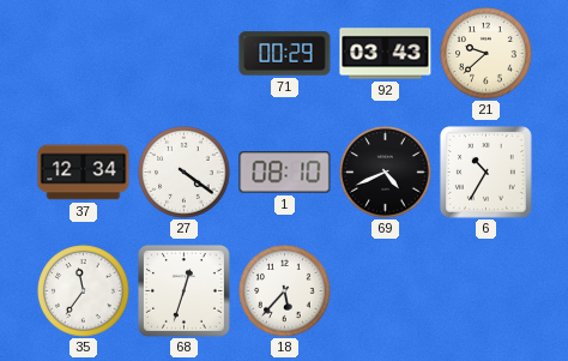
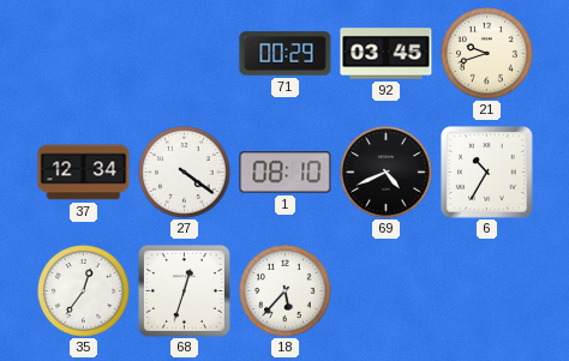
92: 03:43 -> 03:45 (387, 54)
21: 9:38 -> 9:42 (487, 54)
35: 11:36 -> 12:36 (84, 291)
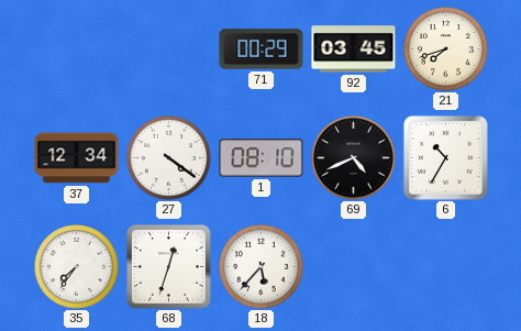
21: 9:42 -> 7:42 (446, 49)
35: 12:36 -> 7:36 (77, 267)
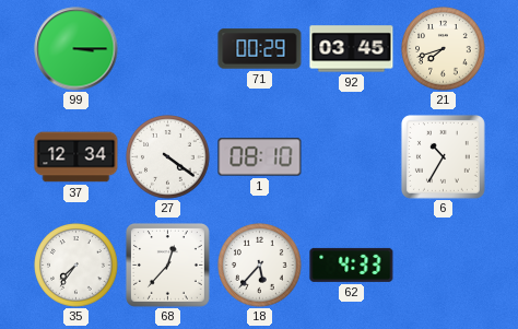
99: none -> 3:15 (76, 49)
69: 4:41 -> none (354, 158)
68: 12:33 -> 12:37 (167, 265)
62: none -> 4:33 (352, 265)
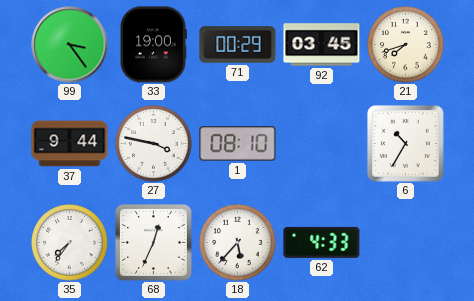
99: 3:15 -> 3:24 (70, 45)
33: none -> 19:00 (153, 45)
37: 12:34 -> 9:44 (70, 144)
27: 4:21 -> 3:47 (154, 144)
68: 12:37 -> 12:34 (153, 242)
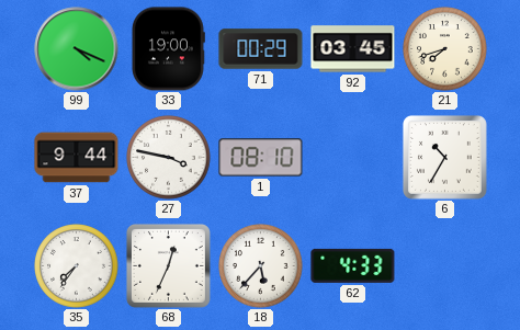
99: 3:24 -> 4:19 (77, 49)
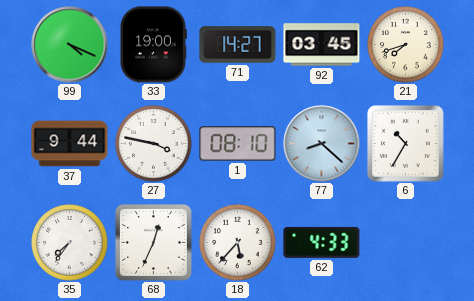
71: 00:29 -> 14:27 (238, 45)
77: none -> 8:22 (322, 144)
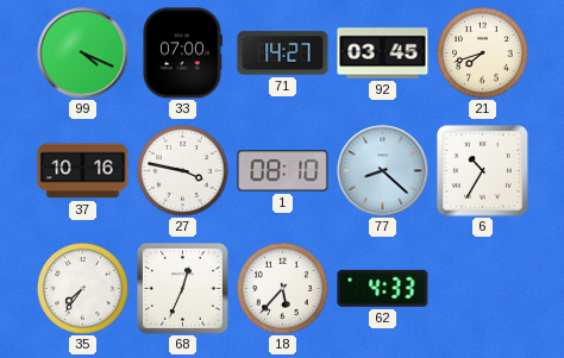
33: 19:00 -> 07:00 (182, 54)
37: 9:44 -> 10:16 (83, 171)
